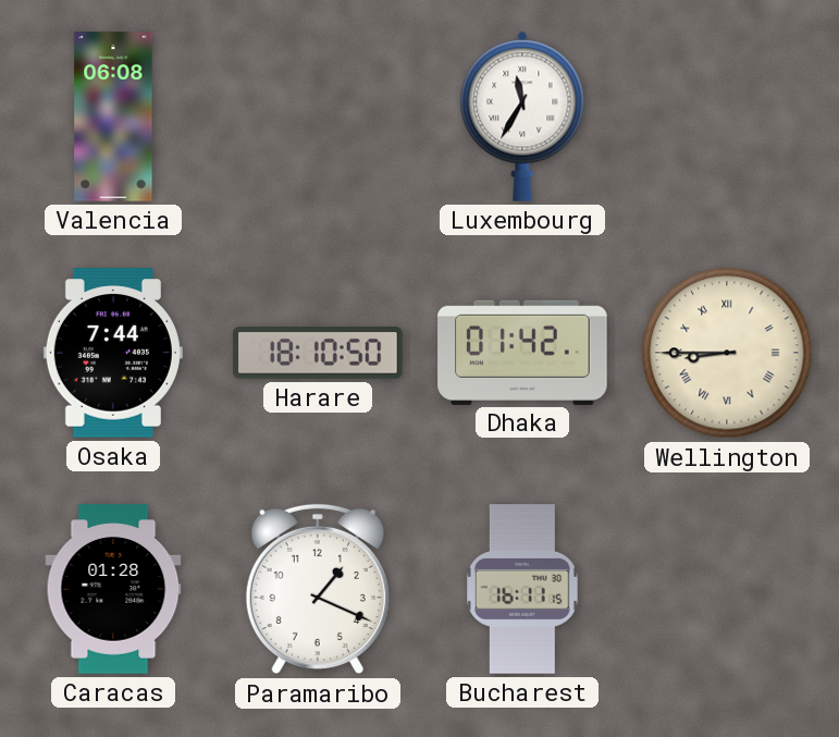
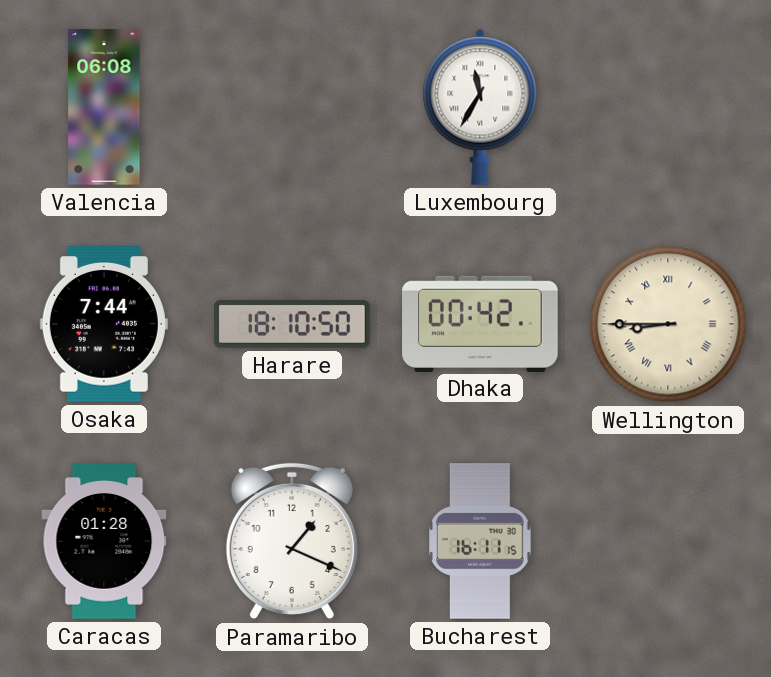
Dhaka: 01:42 -> 00:42 (480, 323)
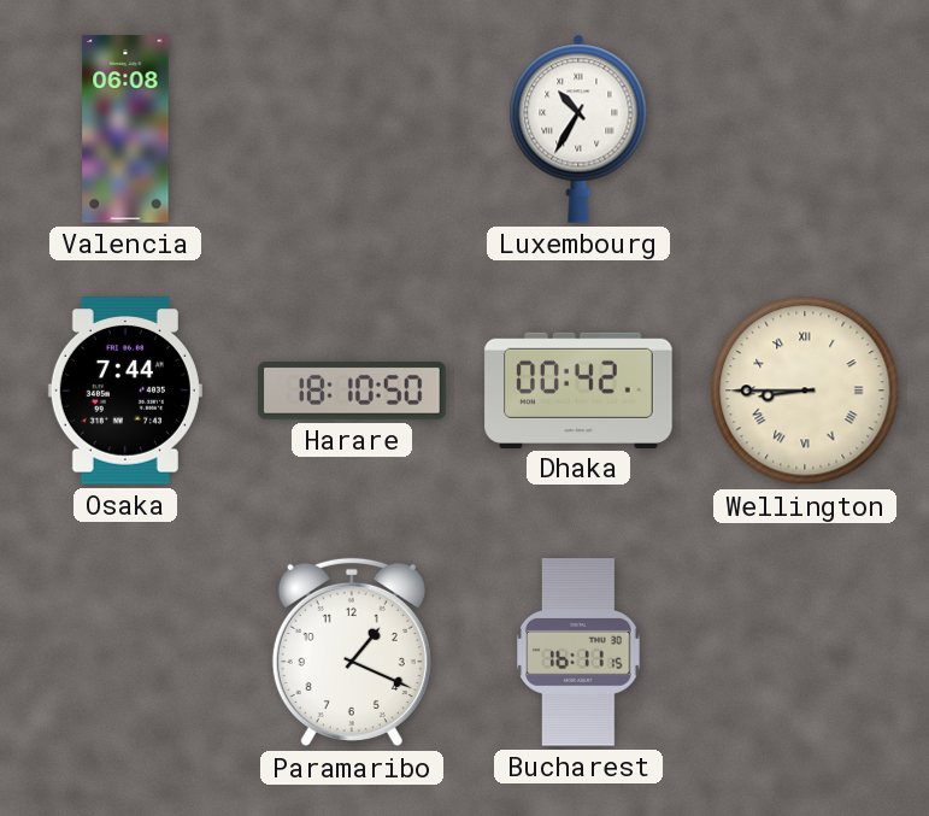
Luxembourg: 11:35 -> 10:35 (578, 129)
Caracas: 01:28 -> none (104, 541)
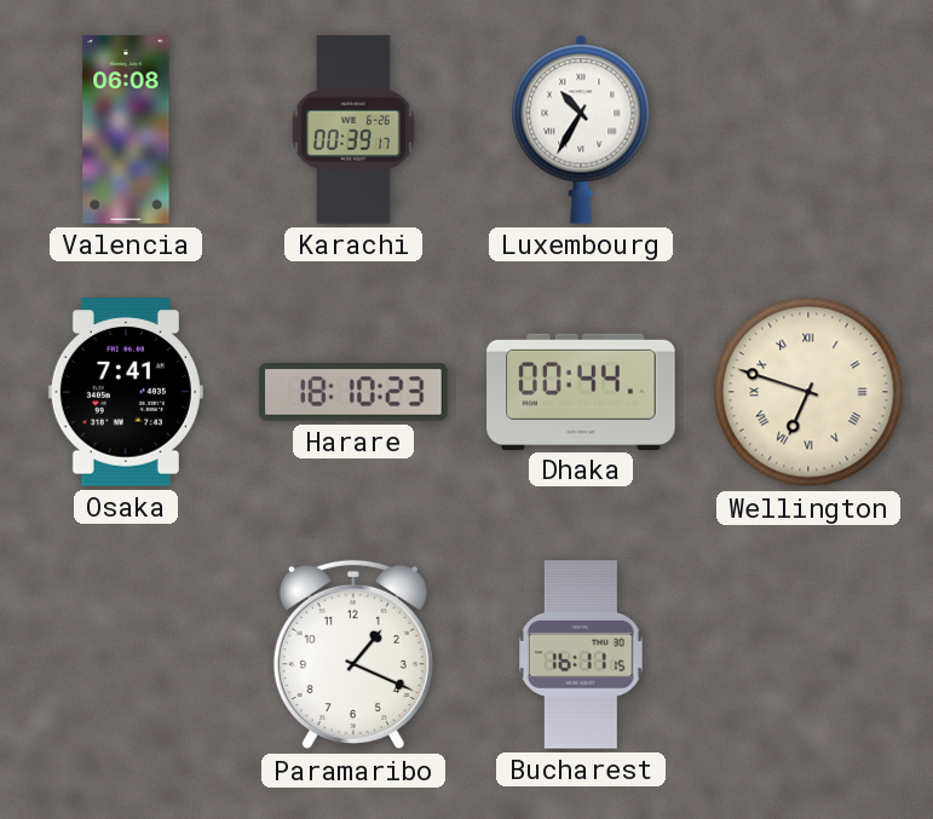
Karachi: none -> 00:39 (353, 129)
Osaka: 7:44 -> 7:41 (126, 392)
Harare: 18:10:50 -> 18:10:23 (353, 392)
Dhaka: 00:42 -> 00:44 (581, 391)
Wellington: 8:45 -> 6:48 (808, 392)
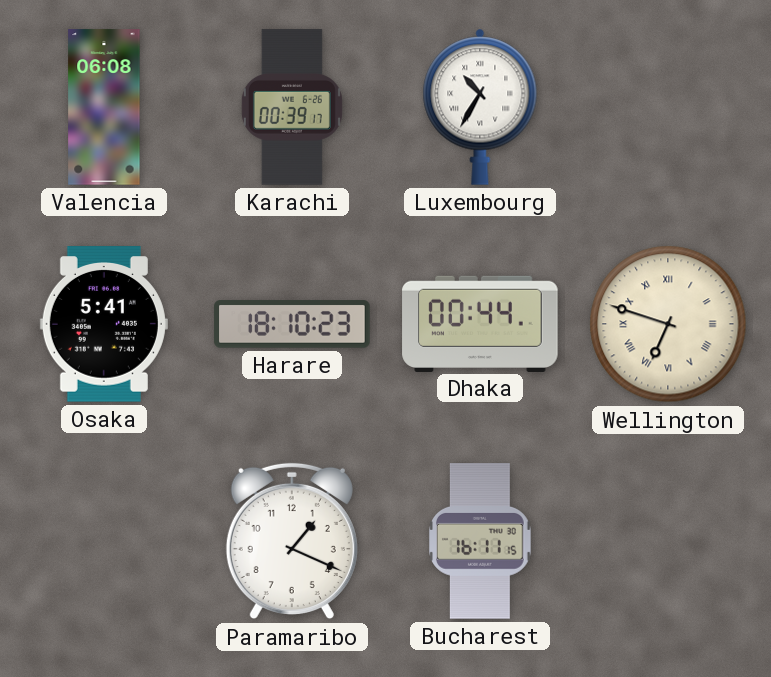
Osaka: 7:41 -> 5:41 (104, 324)
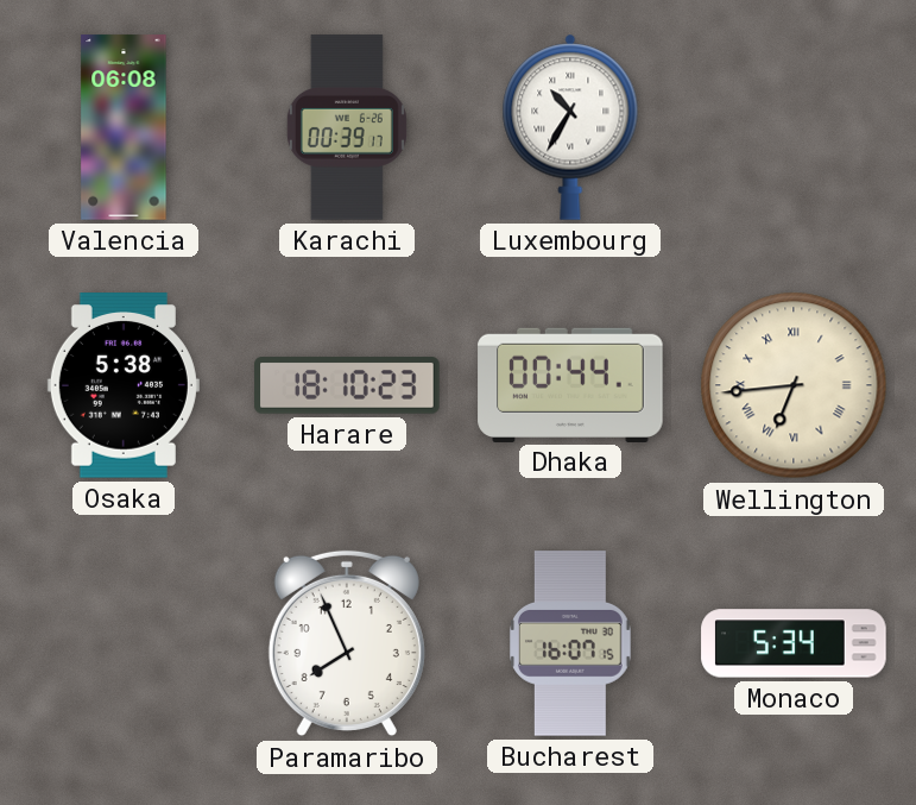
Osaka: 5:41 -> 5:38 (124, 385)
Wellington: 6:48 -> 6:44 (794, 385)
Paramaribo: 1:19 -> 7:56 (347, 643)
Bucharest: 16:11 -> 16:07 (571, 643)
Monaco: none -> 5:34 (794, 643)
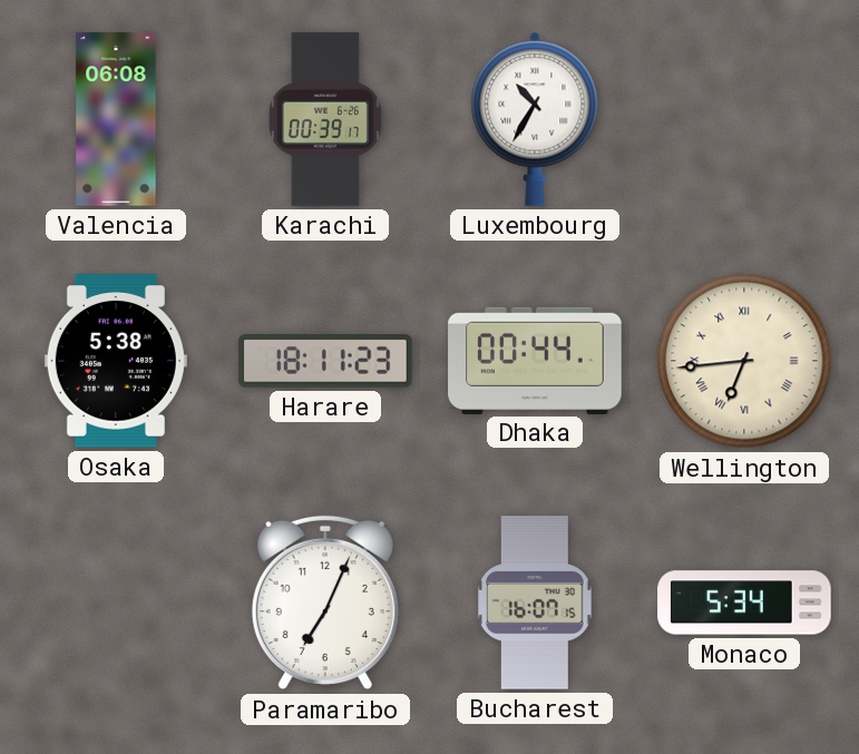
Harare: 18:10 -> 18:11 (325, 361)
Paramaribo: 7:56 -> 7:04 (325, 603)
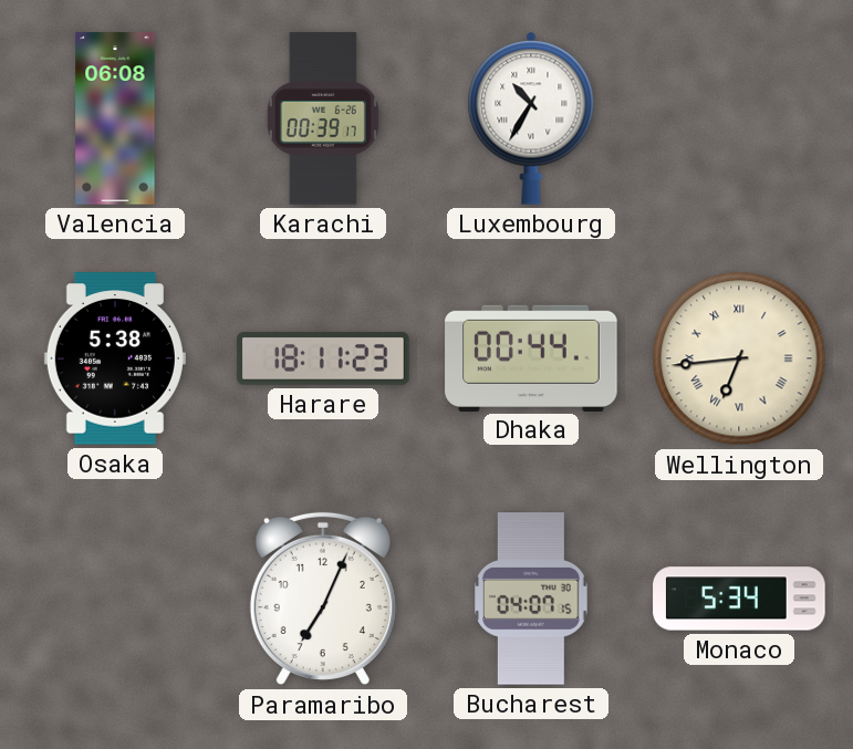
Bucharest: 16:07 -> 04:07 (532, 599)
